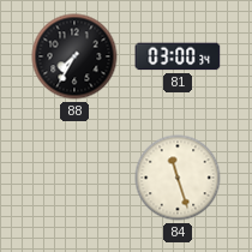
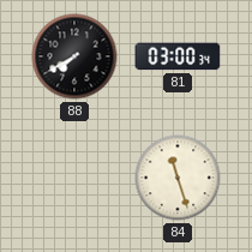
88: 7:35 -> 7:40 (74, 56)
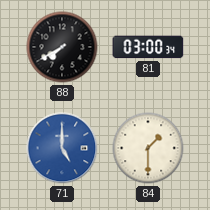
71: none -> 5:00 (62, 148)
84: 11:27 -> 1:30 (148, 148)
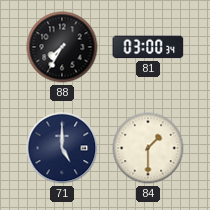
88: 7:40 -> 7:35 (62, 47)
71 dial: blue -> navy (62, 148)
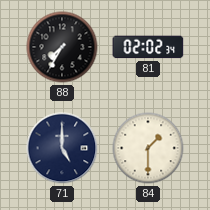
81: 03:00 -> 02:02 (148, 47)
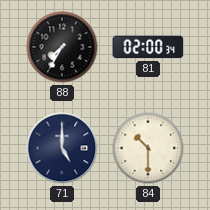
81: 02:02 -> 02:00 (148, 47)
84: 1:30 -> 10:30 (148, 148)
